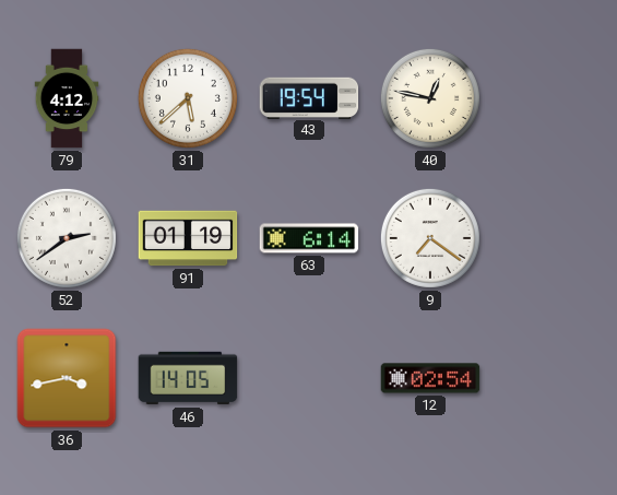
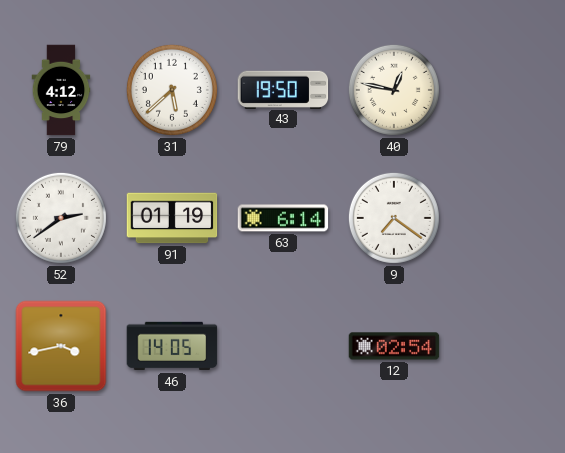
43: 19:54 -> 19:50 (283, 89)
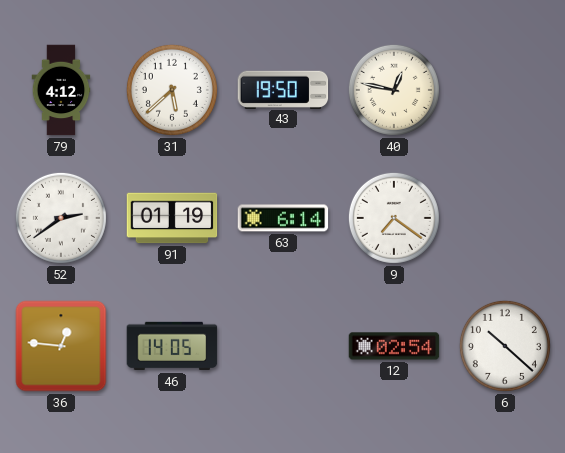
36: 3:43 -> 12:46 (61, 346)
6: none -> 10:22 (505, 346)
